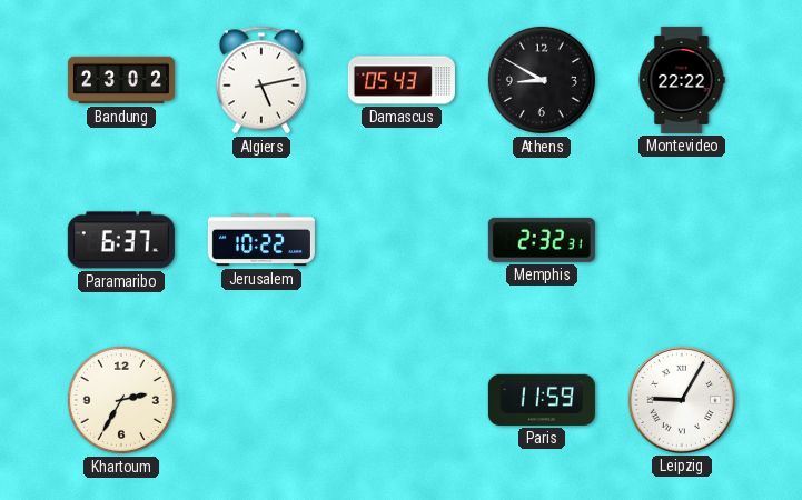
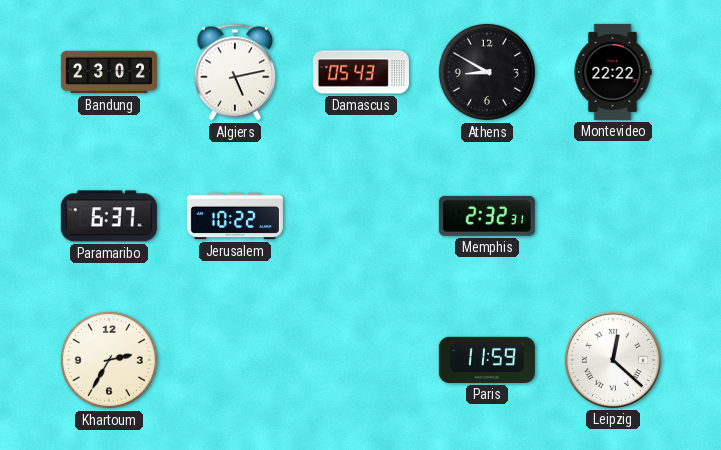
Leipzig: 9:05 -> 12:22 (613, 360)
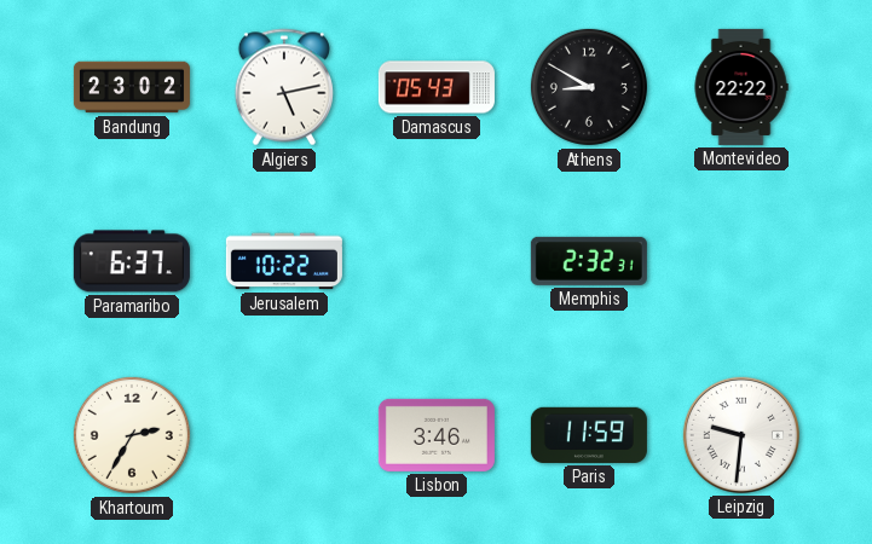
Lisbon: none -> 3:46 (437, 435)
Leipzig: 12:22 -> 9:31 (741, 435)
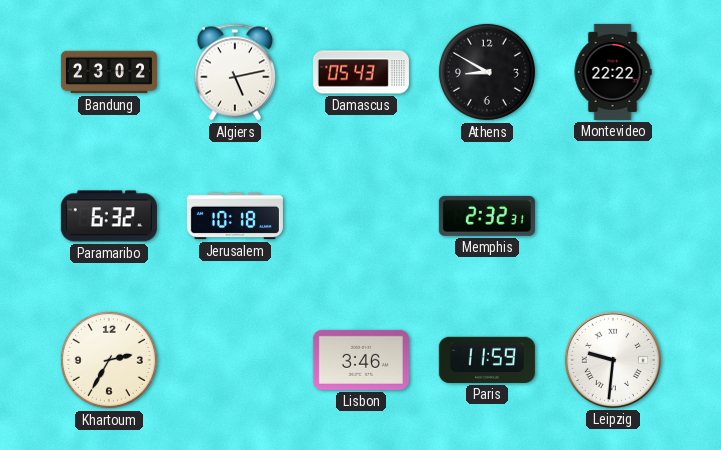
Paramaribo: 6:37 -> 6:32 (109, 216)
Jerusalem: 10:22 -> 10:18 (235, 216)
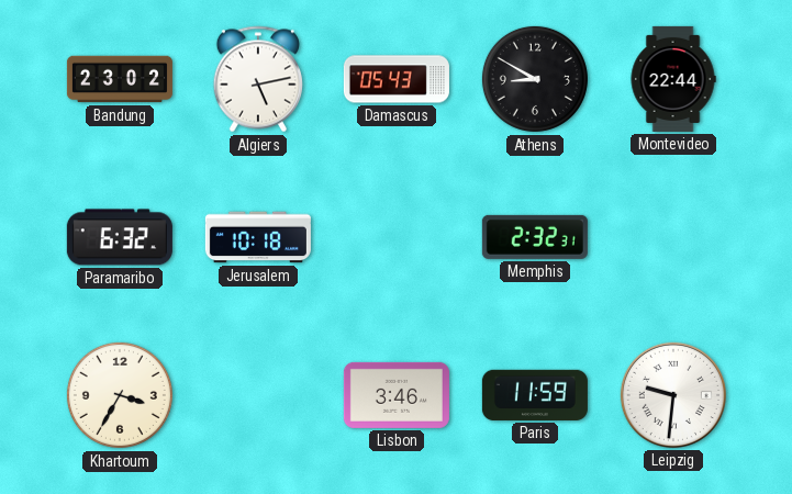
Montevideo: 22:22 -> 22:44 (673, 79)
Khartoum: 2:35 -> 3:35 (120, 395)
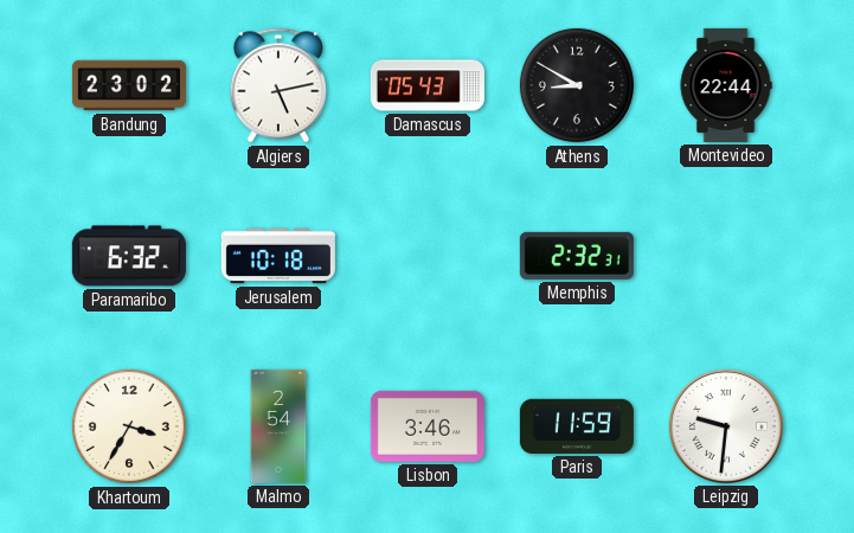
Malmo: none -> 2:54 (278, 426)
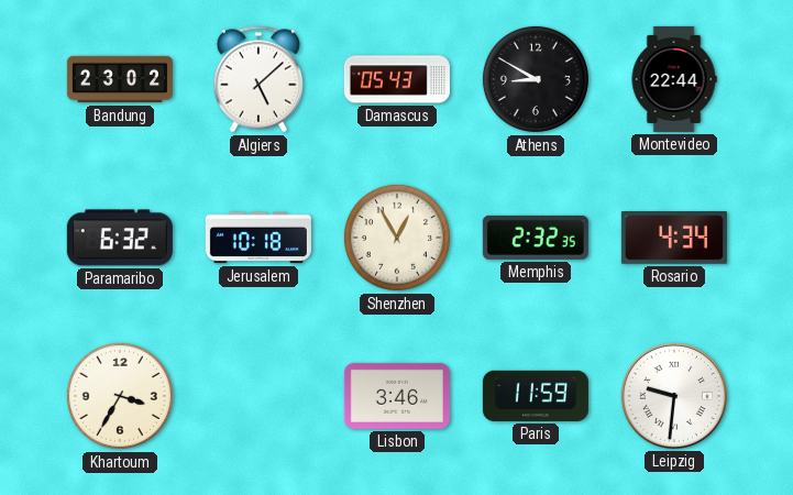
Algiers: 5:13 -> 5:08 (257, 79)
Shenzhen: none -> 12:55 (397, 238)
Memphis: 2:32:31 -> 2:32:35 (536, 238)
Rosario: none -> 4:34 (674, 239)
Malmo: 2:54 -> none (278, 426)
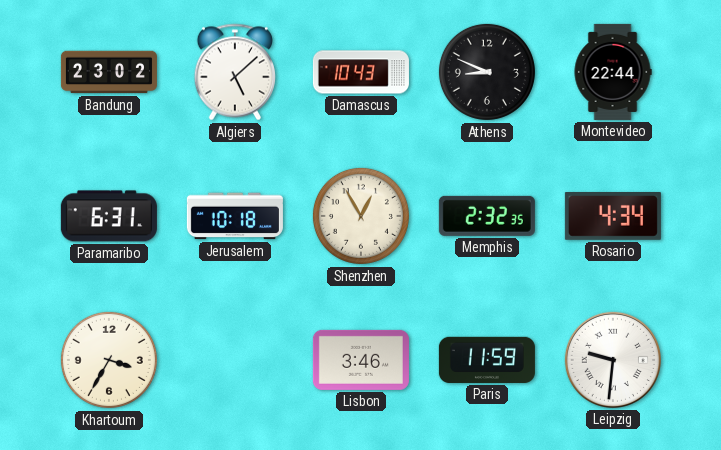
Damascus: 05:43 -> 10:43 (361, 72)
Athens: 8:50 -> 8:49 (487, 72)
Paramaribo: 6:32 -> 6:31 (109, 216)
